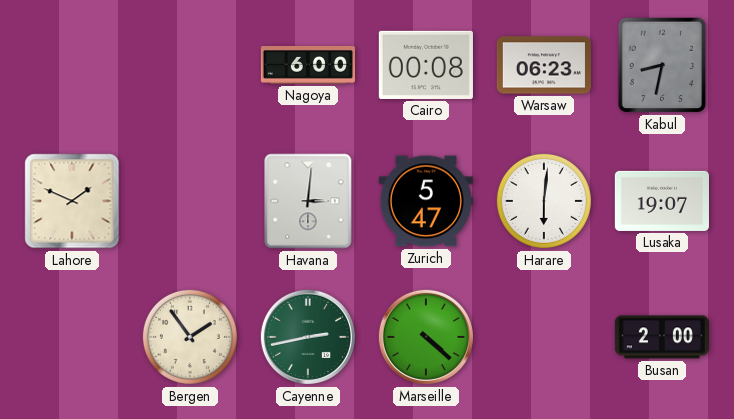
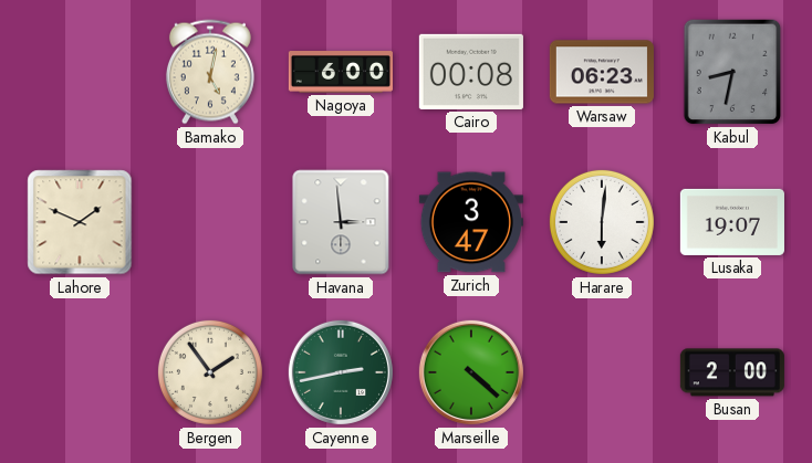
Bamako: none -> 5:02 (210, 72)
Havana: 3:01 -> 2:59 (341, 222)
Zurich: 5:47 -> 3:47 (471, 222)
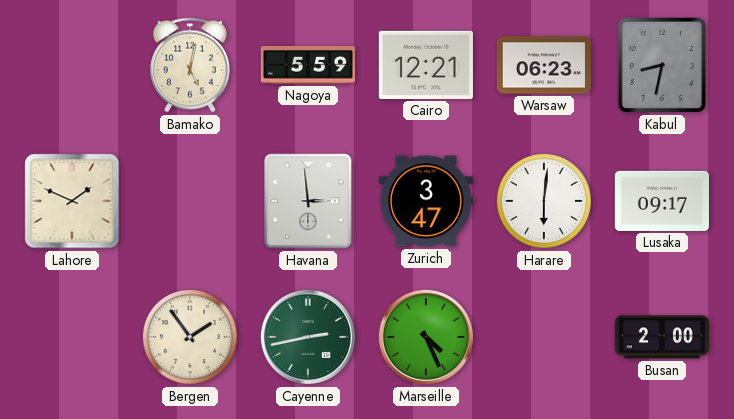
Nagoya: 6:00 -> 5:59 (308, 66)
Cairo: 00:08 -> 12:21 (426, 65)
Lusaka: 19:07 -> 09:17 (662, 201)
Marseille: 4:22 -> 4:26 (426, 337)
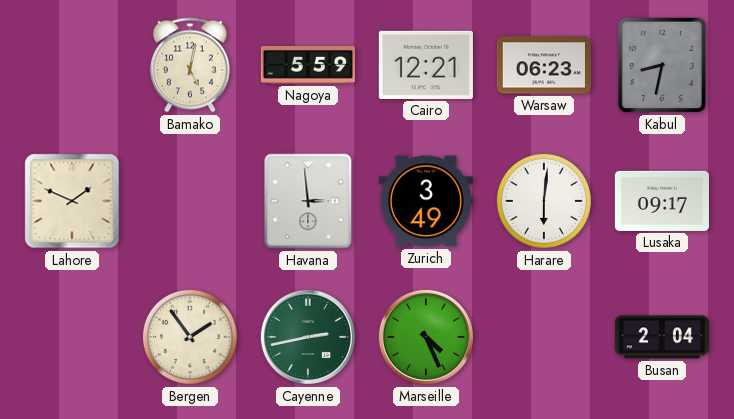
Zurich: 3:47 -> 3:49 (426, 201)
Busan: 2:00 -> 2:04 (662, 337)
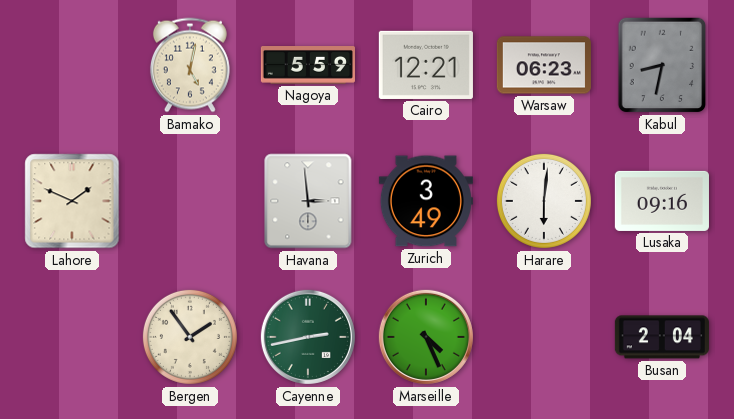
Lusaka: 09:17 -> 09:16 (662, 201)
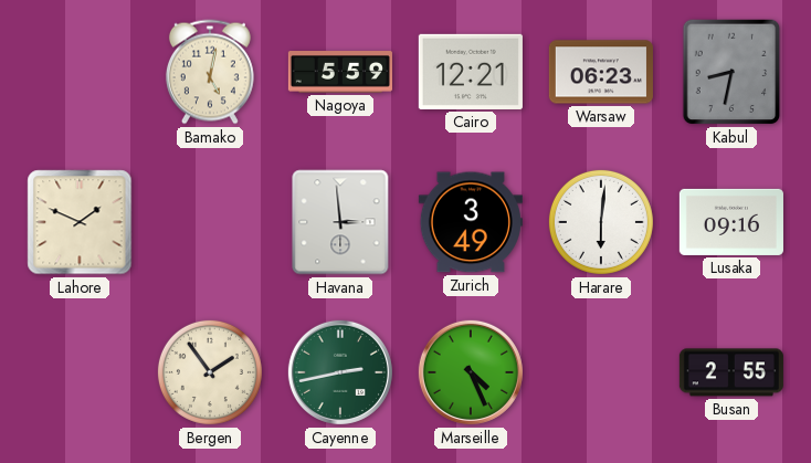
Busan: 2:04 -> 2:55 (731, 372)
